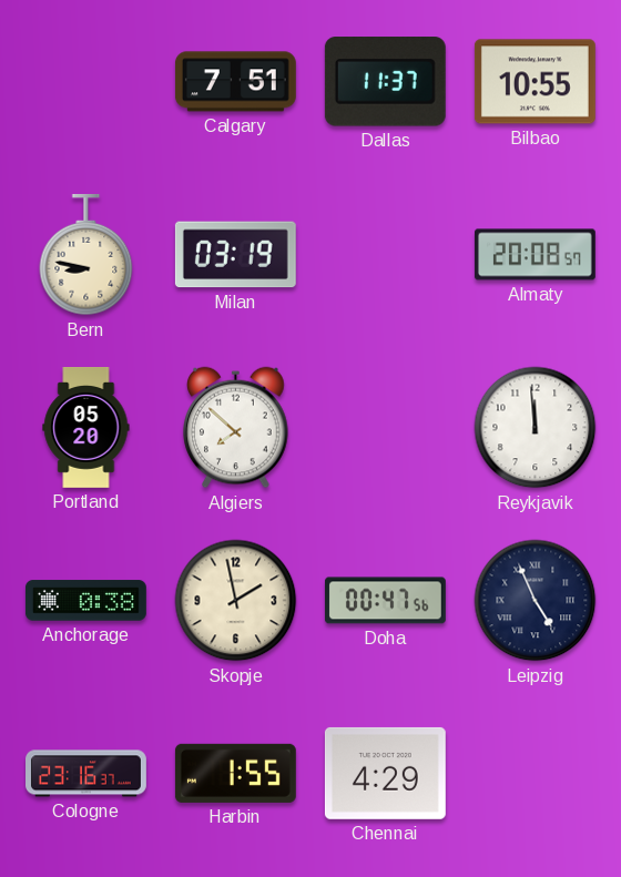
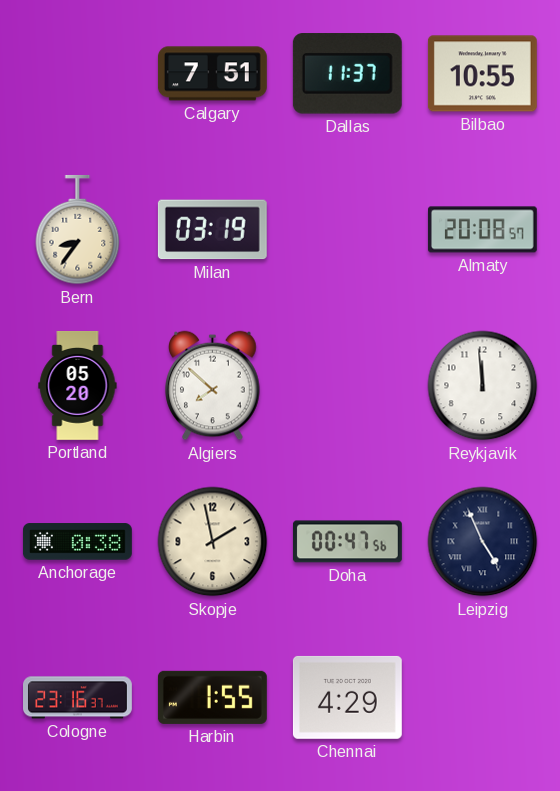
Bern: 8:47 -> 8:36 (78, 230)
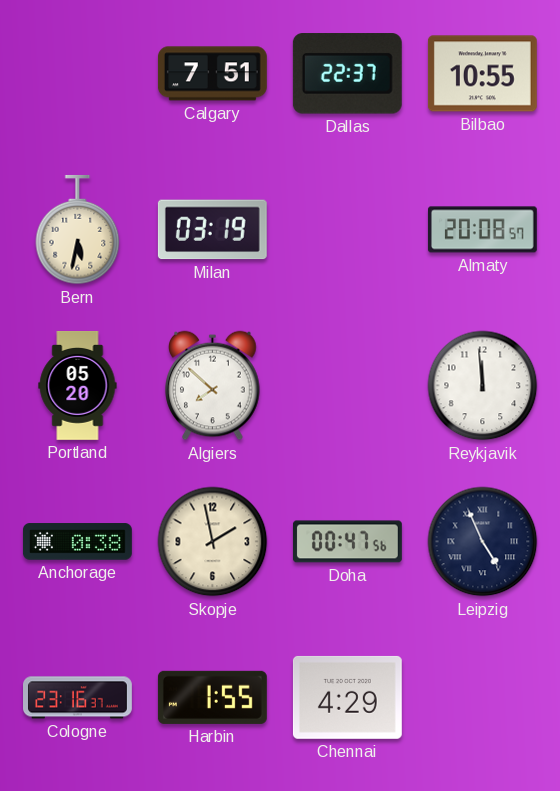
Dallas: 11:37 -> 22:37 (347, 74)
Bern: 8:36 -> 5:32 (78, 230)
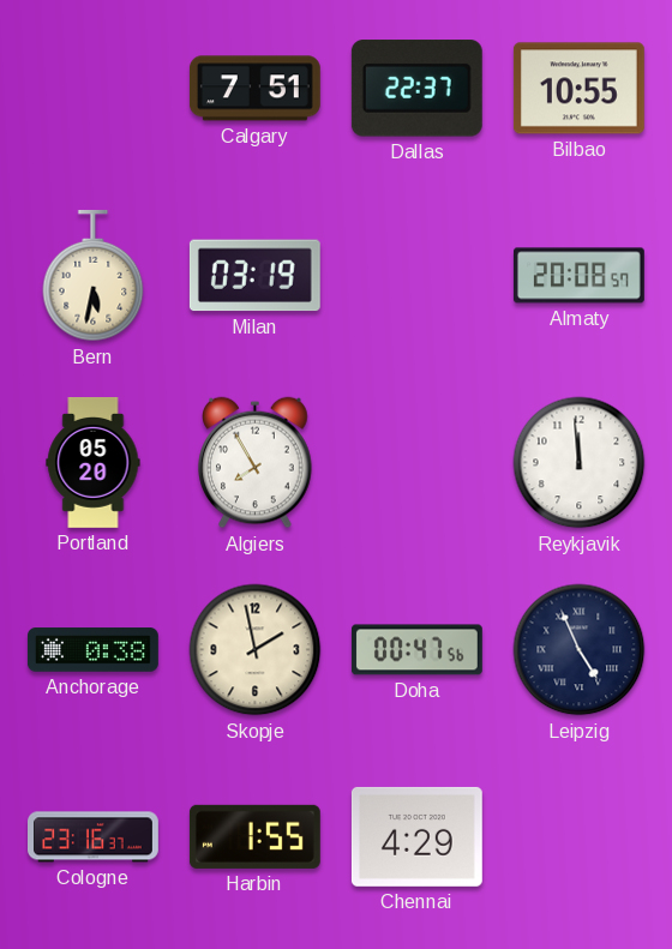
Algiers: 7:52 -> 7:55 (256, 463)
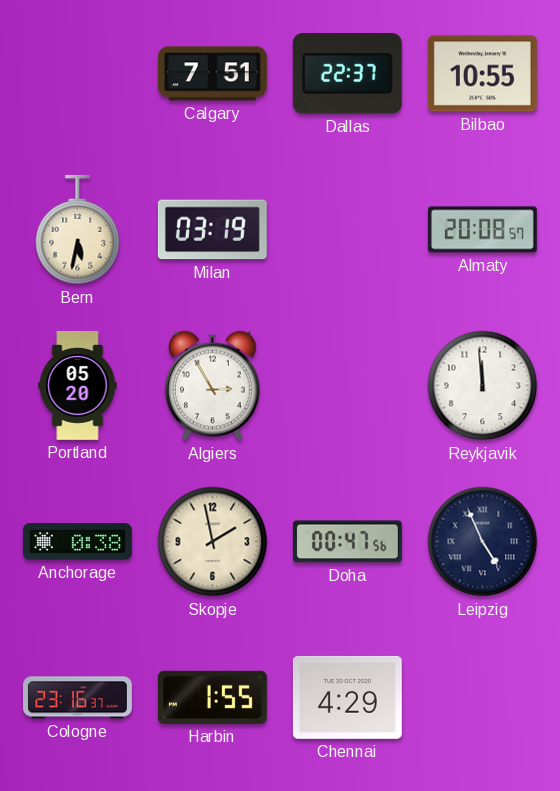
Algiers: 7:55 -> 2:55 (213, 386)
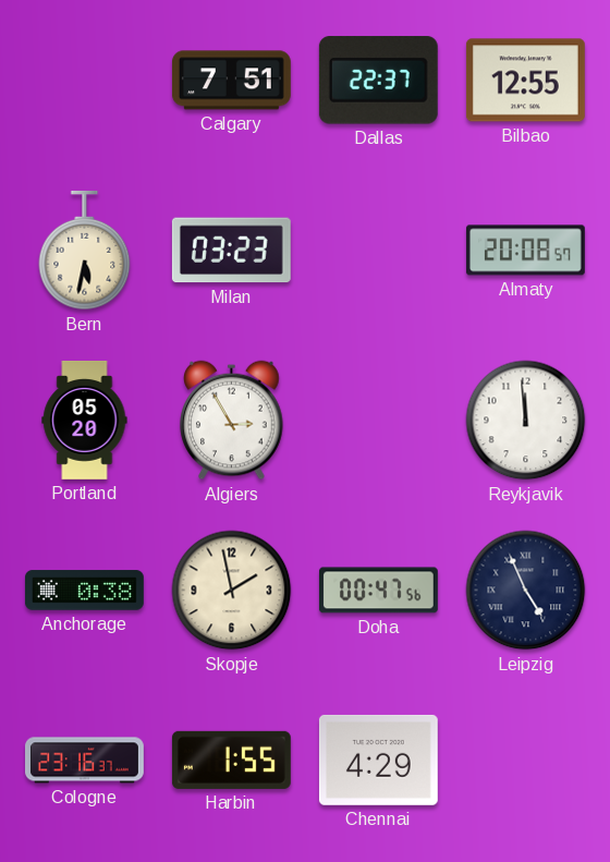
Bilbao: 10:55 -> 12:55 (525, 81)
Milan: 03:19 -> 03:23 (231, 251)
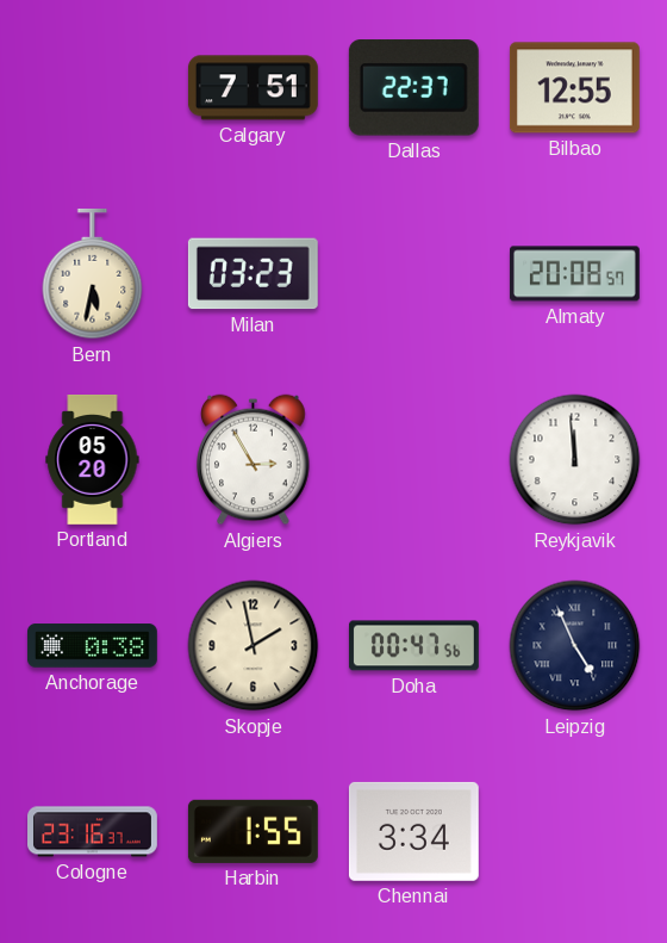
Chennai: 4:29 -> 3:34 (413, 831)
